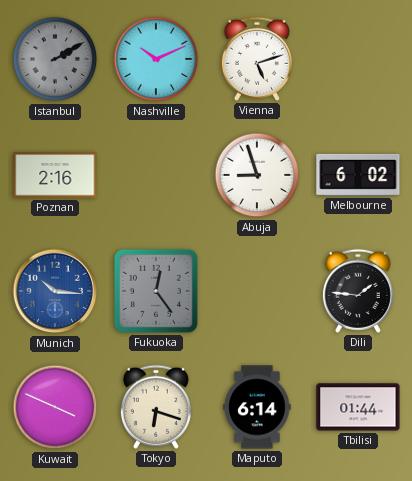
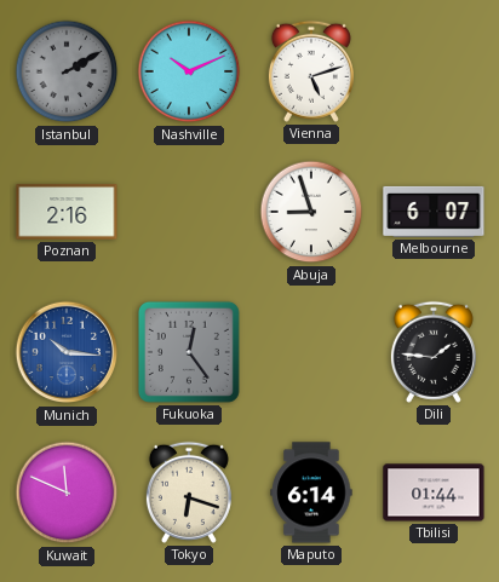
Melbourne: 6:02 -> 6:07 (434, 212)
Kuwait: 3:49 -> 11:49 (67, 492)
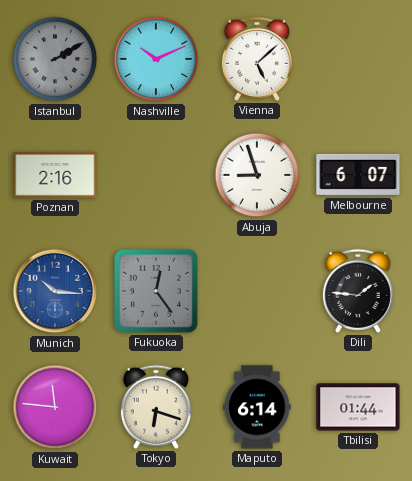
Vienna: 5:12 -> 5:08 (257, 59)
Kuwait: 11:49 -> 11:46 (55, 407)
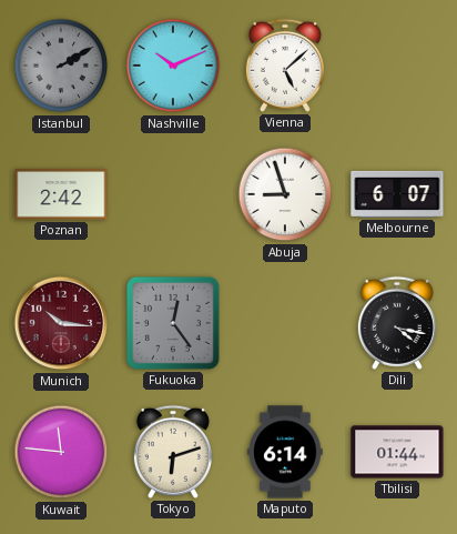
Poznan: 2:16 -> 2:42 (61, 194)
Munich dial: blue -> burgundy (61, 323)
Dili: 1:46 -> 4:17 (397, 323)
Tokyo: 6:18 -> 6:12 (173, 452)
